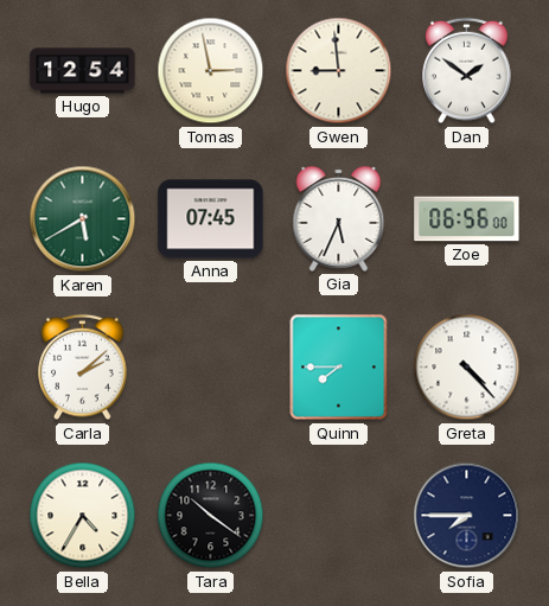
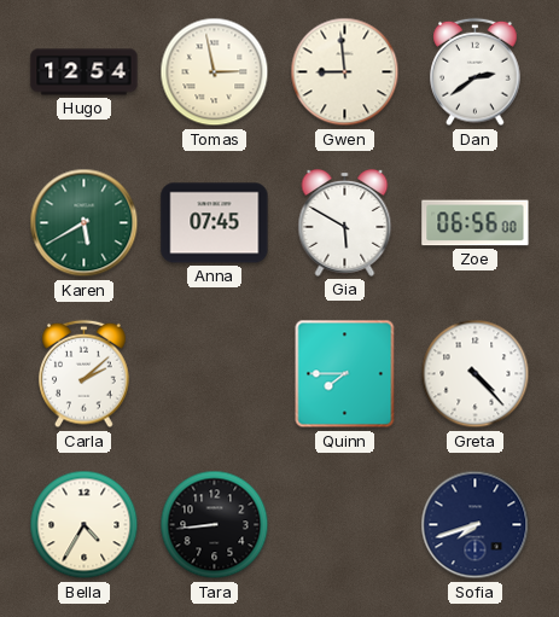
Dan: 1:51 -> 2:39 (476, 72)
Gia: 5:34 -> 5:50 (345, 222)
Tara: 10:21 -> 8:44 (215, 525)
Sofia: 7:45 -> 7:42 (476, 525)
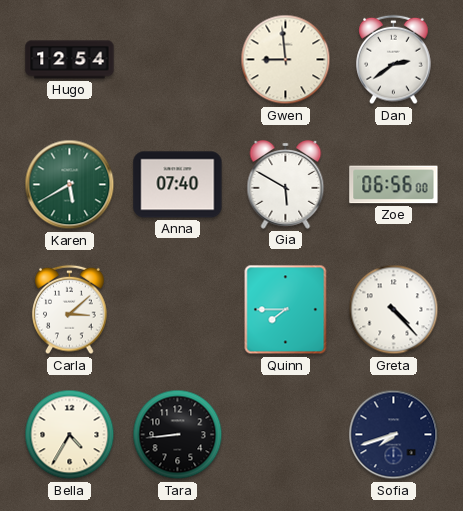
Tomas: 2:58 -> none (215, 72)
Anna: 07:45 -> 07:40 (178, 185)
Carla: 2:08 -> 3:08 (70, 310)
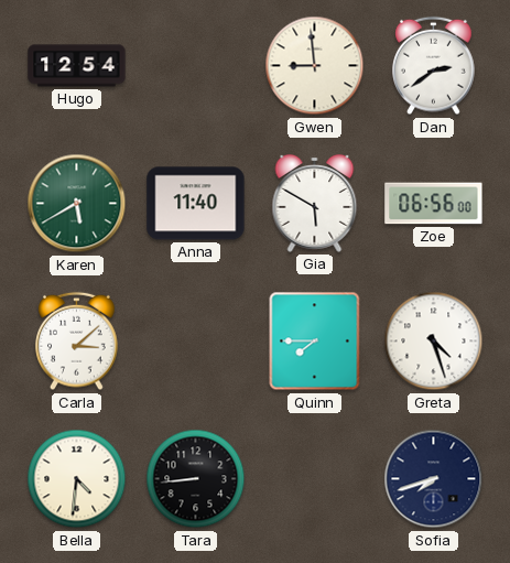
Anna: 07:40 -> 11:40 (196, 204)
Greta: 4:23 -> 4:27 (434, 342)
Bella: 4:35 -> 4:31 (77, 479)
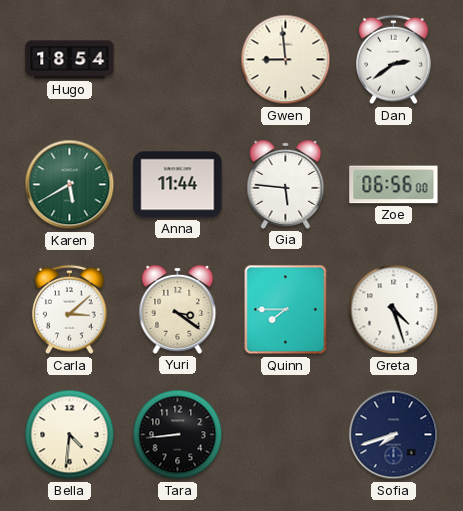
Hugo: 12:54 -> 18:54 (70, 60)
Anna: 11:40 -> 11:44 (178, 185)
Gia: 5:50 -> 5:46 (286, 184)
Yuri: none -> 3:21 (178, 309)
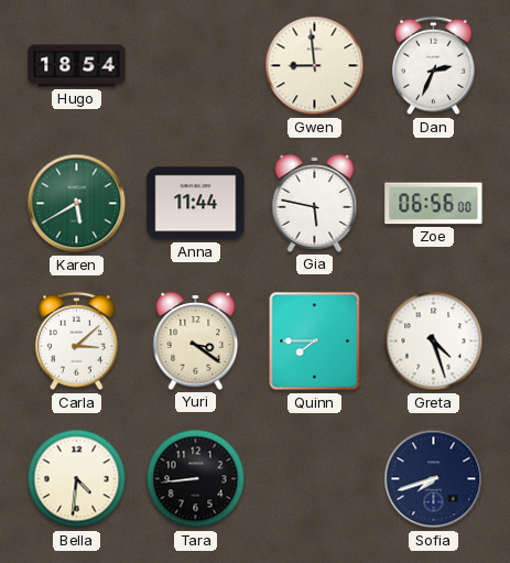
Dan: 2:39 -> 2:34 (434, 66)
Gia: 5:46 -> 5:47 (315, 203)
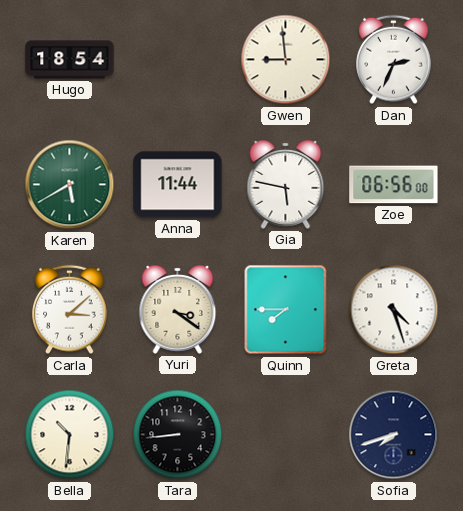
Bella: 4:31 -> 10:31 (70, 435)
